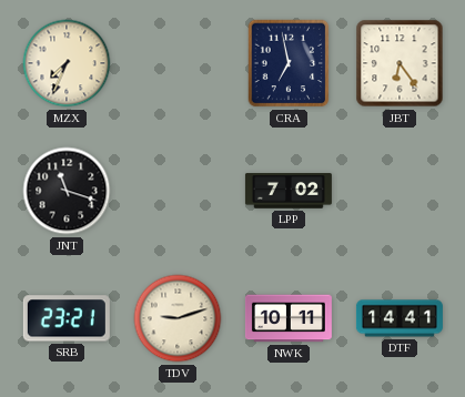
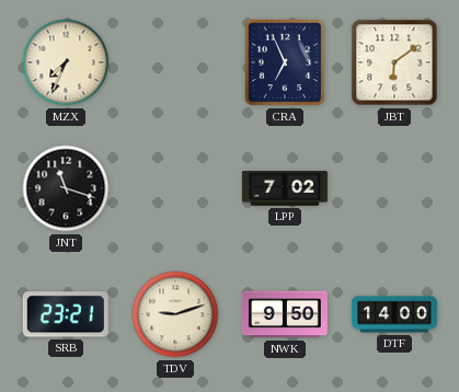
CRA: 6:58 -> 6:56 (285, 62)
JBT: 6:24 -> 6:09 (394, 62)
NWK: 10:11 -> 9:50 (285, 314)
DTF: 14:41 -> 14:00 (394, 314)
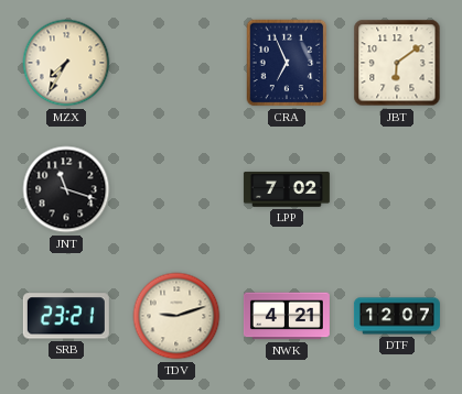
MZX: 7:34 -> 7:35 (66, 63)
NWK: 9:50 -> 4:21 (287, 316)
DTF: 14:00 -> 12:07 (397, 316)
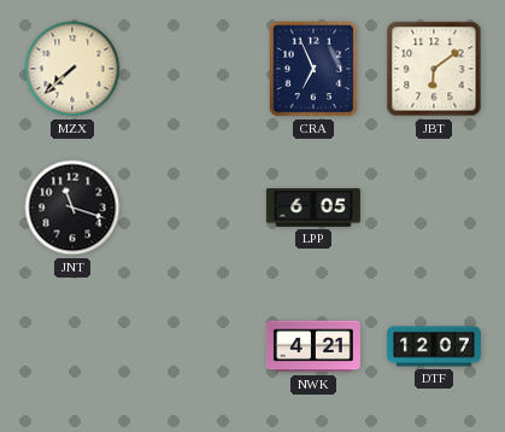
MZX: 7:35 -> 7:38 (72, 69)
LPP: 7:02 -> 6:05 (313, 208)
SRB: 23:21 -> none (66, 316)
TDV: 9:12 -> none (176, 316)
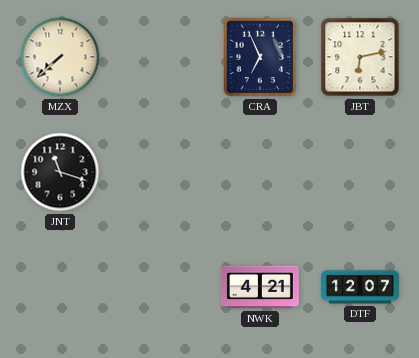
JBT: 6:09 -> 6:13 (360, 57)
LPP: 6:05 -> none (313, 208)
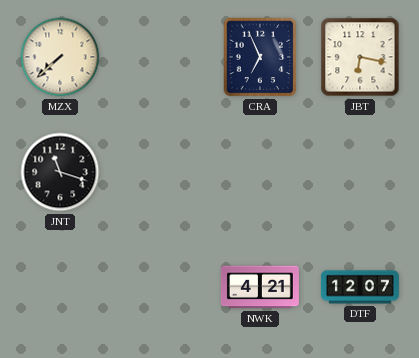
JBT: 6:13 -> 6:17 (360, 57)
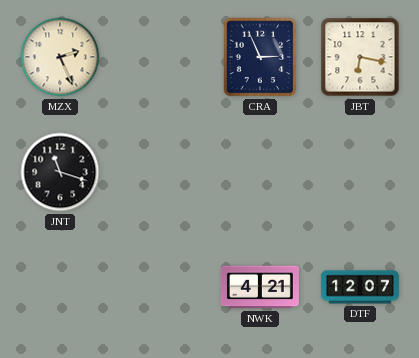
MZX: 7:38 -> 2:26 (60, 57)
CRA: 6:56 -> 2:56 (260, 57)
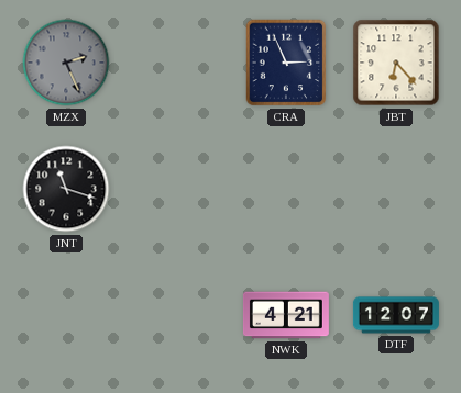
MZX dial: cream -> grey (66, 63)
JBT: 6:17 -> 6:23 (396, 63)
